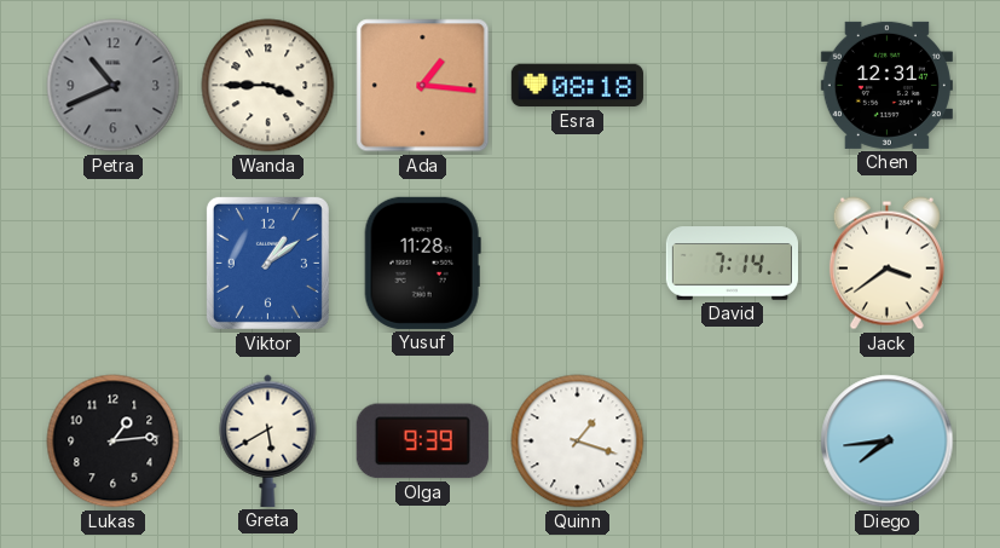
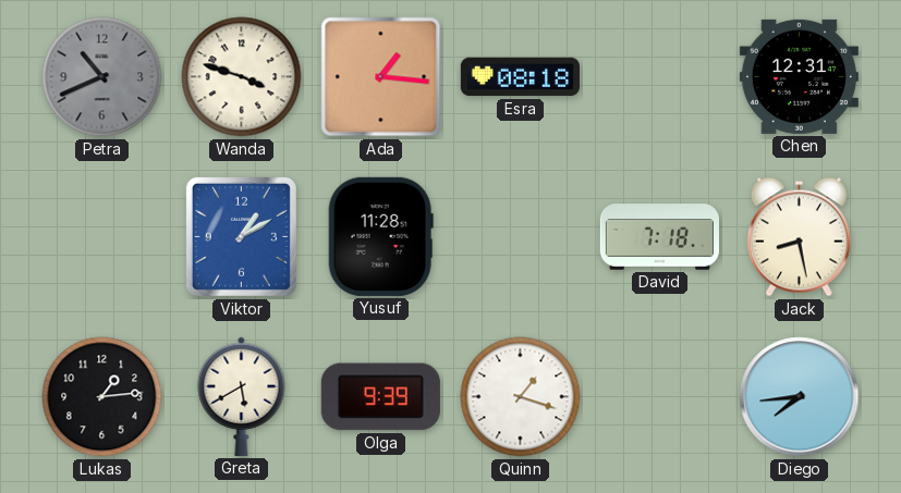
Wanda: 3:45 -> 3:48 (242, 77)
Viktor: 1:09 -> 1:10 (241, 236)
David: 7:14 -> 7:18 (659, 237)
Jack: 3:39 -> 8:28 (799, 237)
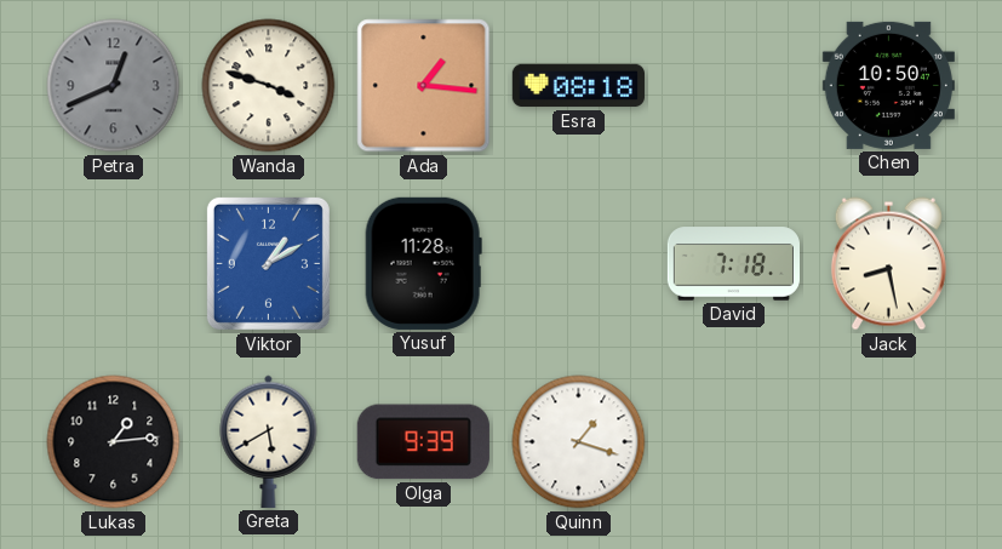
Petra: 10:41 -> 12:41 (114, 86)
Chen: 12:31 -> 10:50 (888, 85)
Diego: 7:44 -> none (800, 397)
